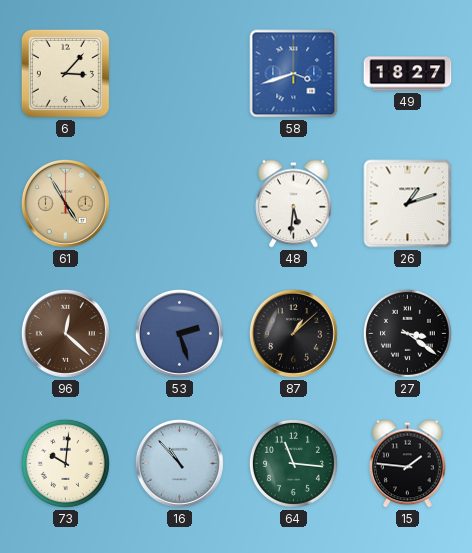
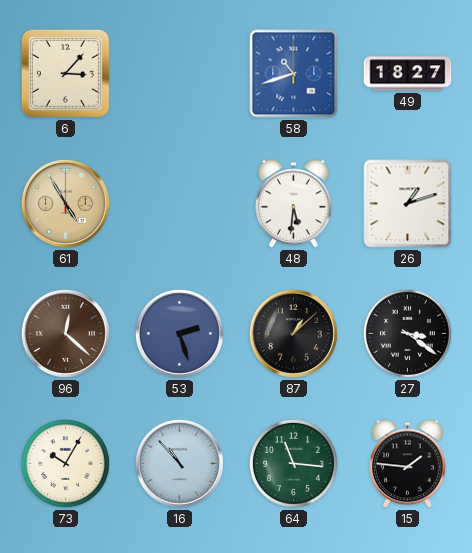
58: 3:42 -> 10:42 (294, 74)
73: 10:01 -> 10:05 (65, 463)
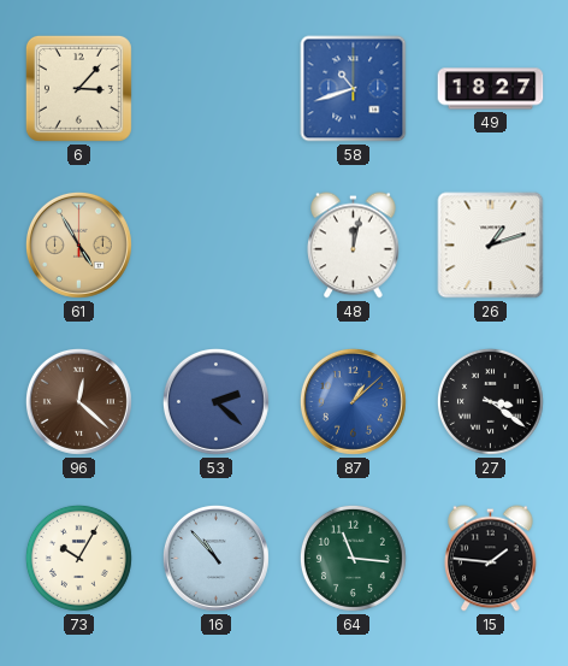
48: 5:31 -> 12:02 (354, 246)
53: 2:27 -> 2:22 (215, 401)
87 dial: black -> blue (353, 401)
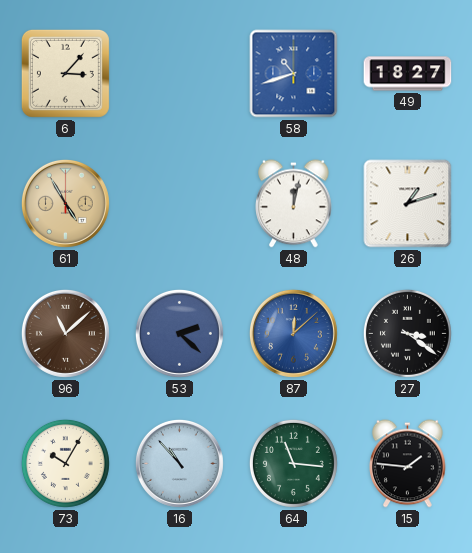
96: 12:22 -> 11:08 (65, 333)
87: 1:08 -> 12:08 (293, 333)
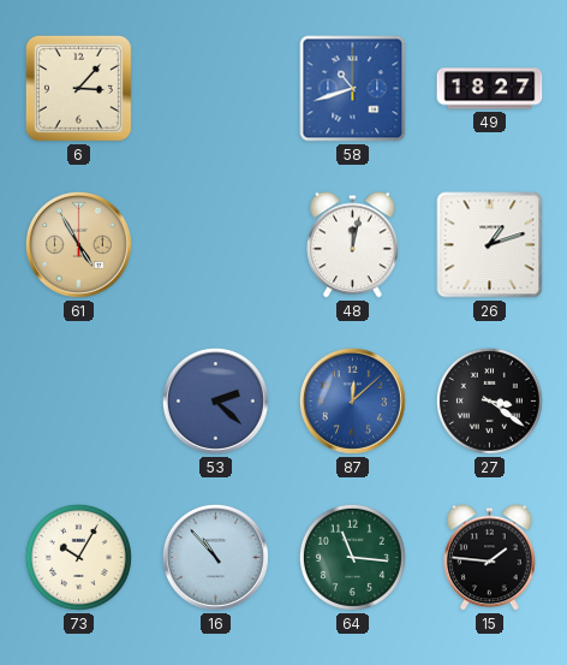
96: 11:08 -> none (65, 333)
